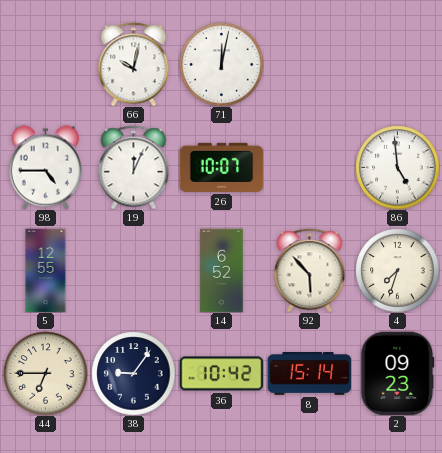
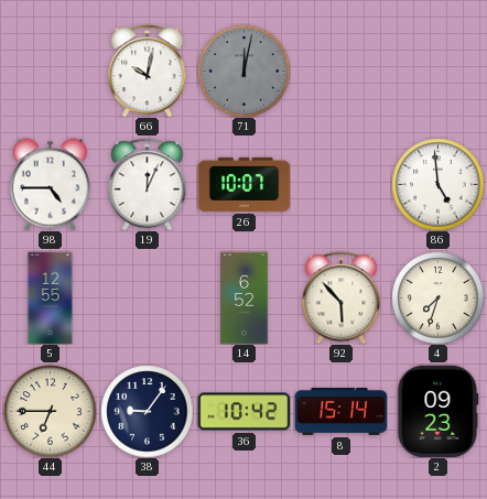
71 dial: white -> grey (244, 70)
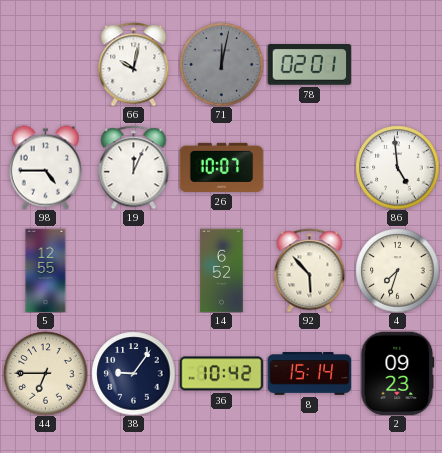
78: none -> 02:01 (309, 65)
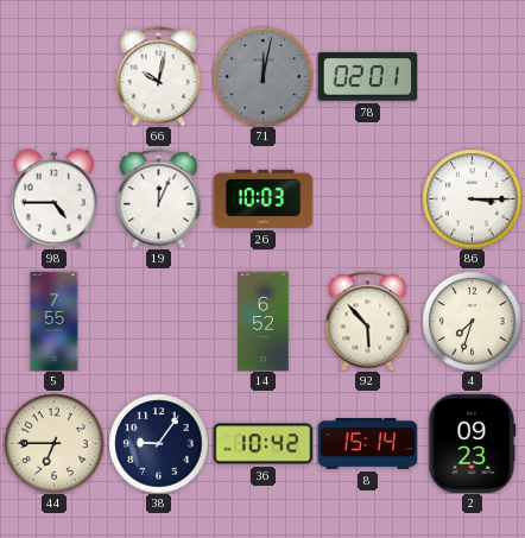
26: 10:07 -> 10:03 (262, 198)
86: 4:59 -> 3:15 (472, 198)
5: 12:55 -> 7:55 (55, 321)
